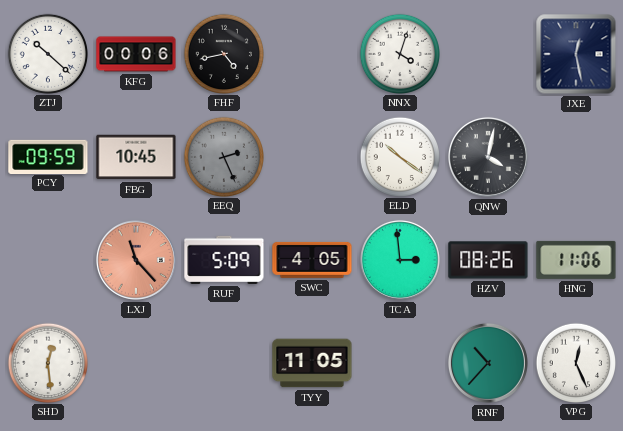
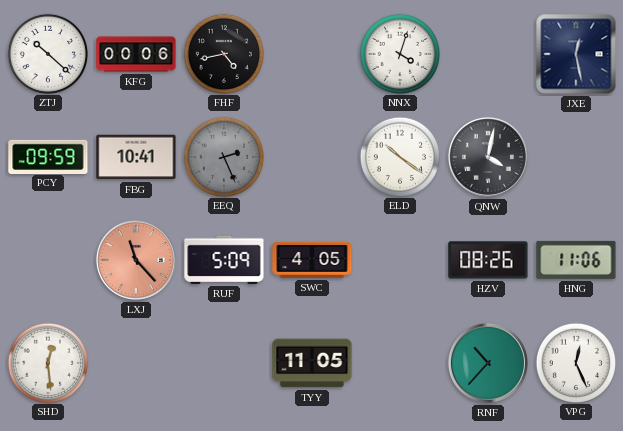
FBG: 10:45 -> 10:41 (136, 157)
TCA: 2:59 -> none (400, 260)
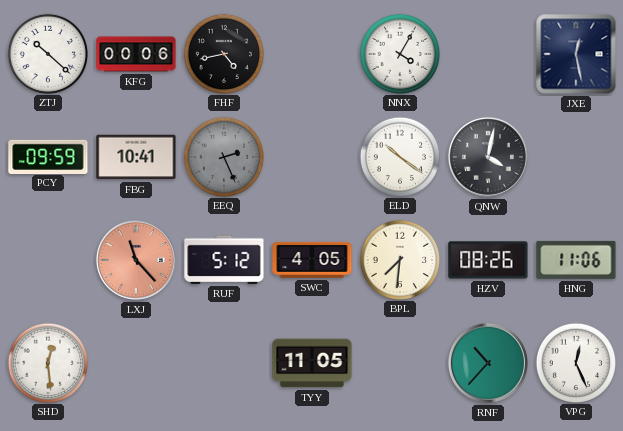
NNX: 4:03 -> 4:05 (399, 53)
RUF: 5:09 -> 5:12 (224, 260)
BPL: none -> 7:31 (399, 259)
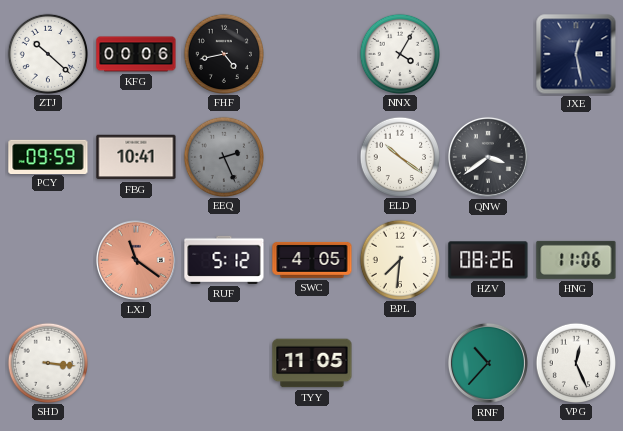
QNW: 4:02 -> 3:39 (488, 157)
LXJ: 11:23 -> 11:21 (136, 260)
SHD: 12:29 -> 3:16 (47, 362)
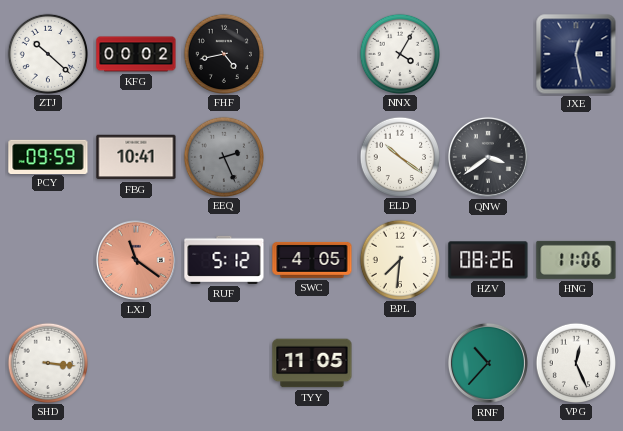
KFG: 00:06 -> 00:02 (136, 54)
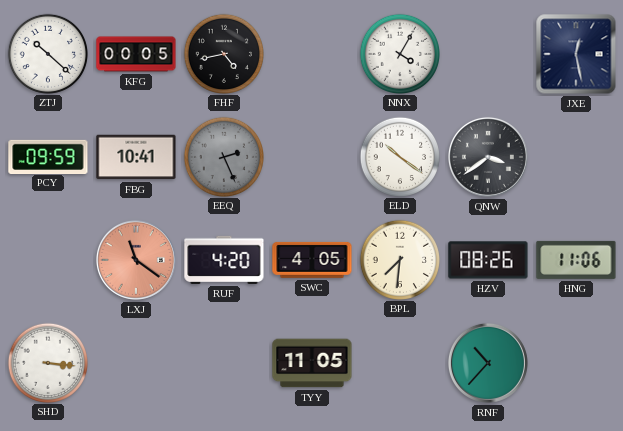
KFG: 00:02 -> 00:05 (136, 54)
RUF: 5:12 -> 4:20 (224, 260)
VPG: 12:26 -> none (575, 362)
